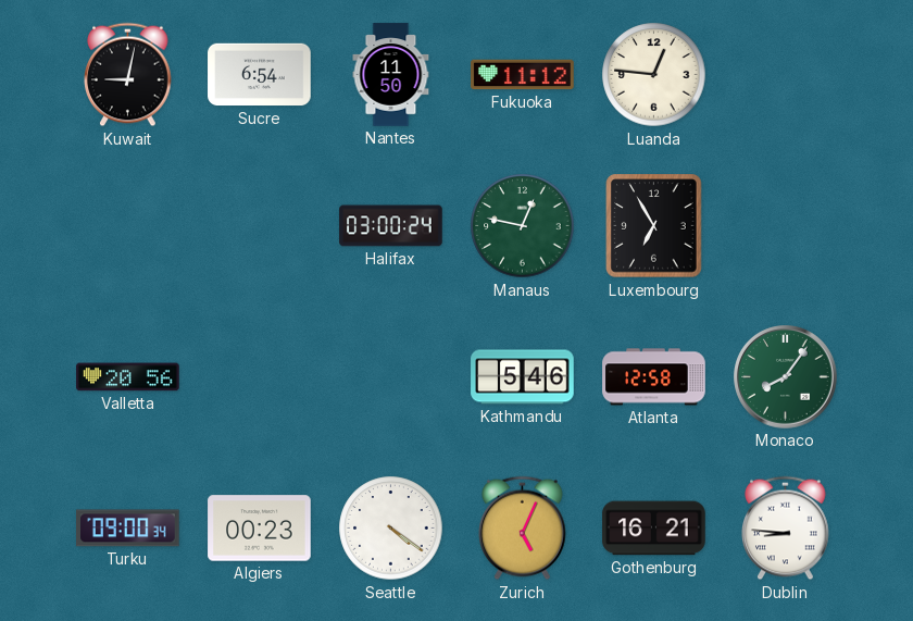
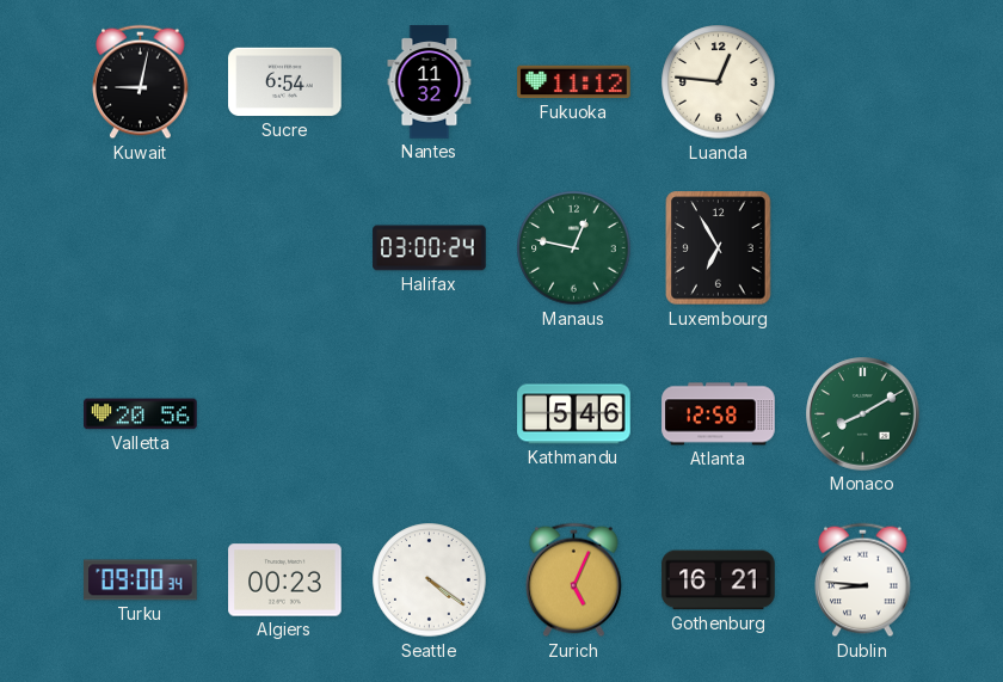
Nantes: 11:50 -> 11:32 (430, 82)
Monaco: 8:06 -> 8:10 (863, 414)
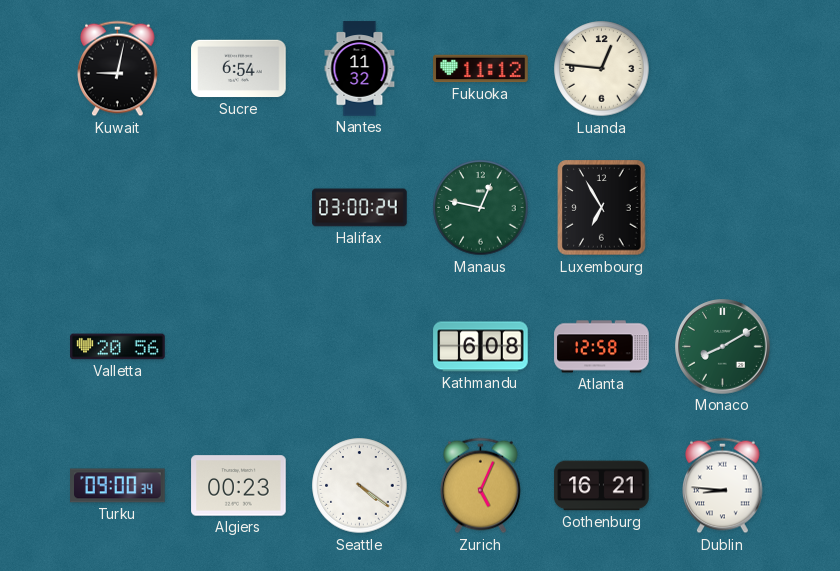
Kathmandu: 5:46 -> 6:08 (481, 347)
